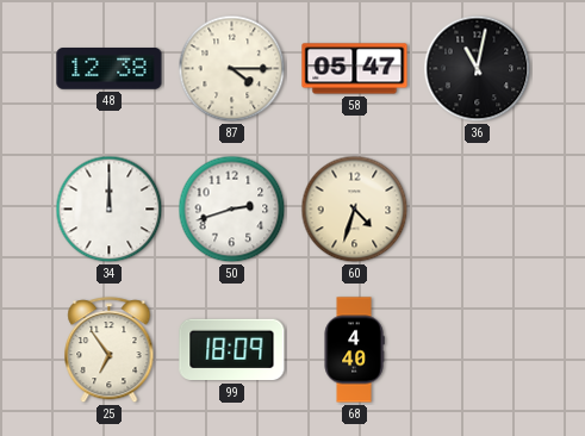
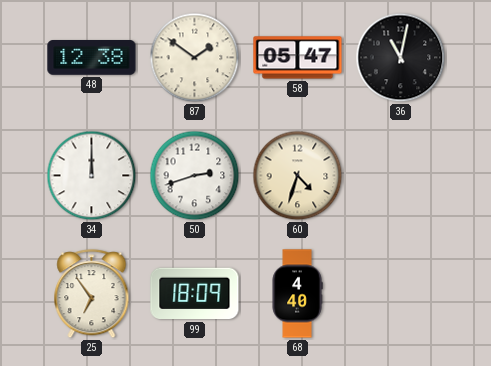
87: 4:15 -> 1:51 (195, 58)
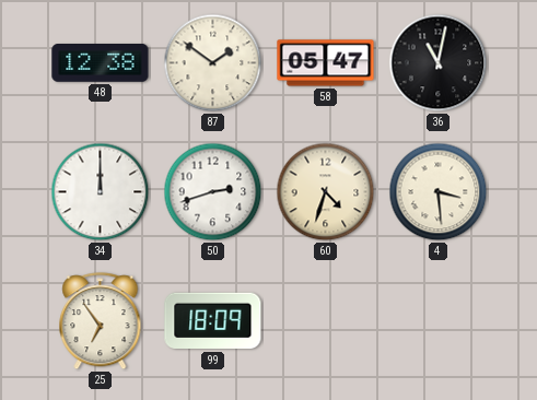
4: none -> 3:29 (439, 192)
68: 4:40 -> none (297, 294)
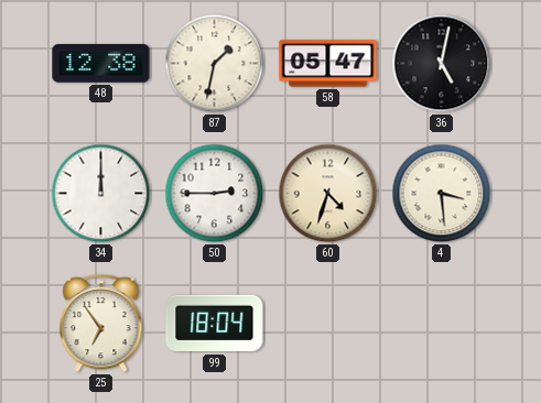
87: 1:51 -> 1:32 (215, 64)
36: 11:02 -> 5:02 (442, 64)
50: 2:42 -> 2:45 (215, 194)
99: 18:09 -> 18:04 (215, 324)
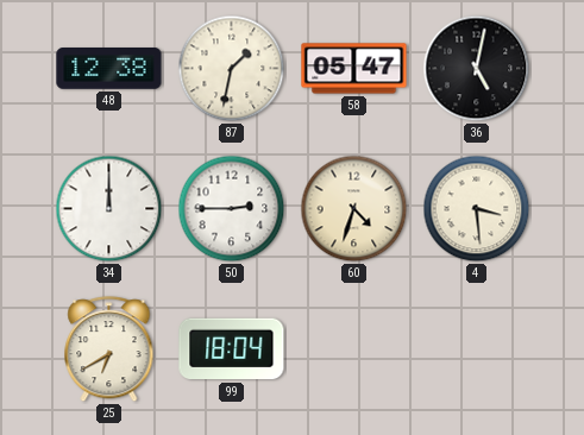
25: 6:54 -> 6:40 (109, 349)
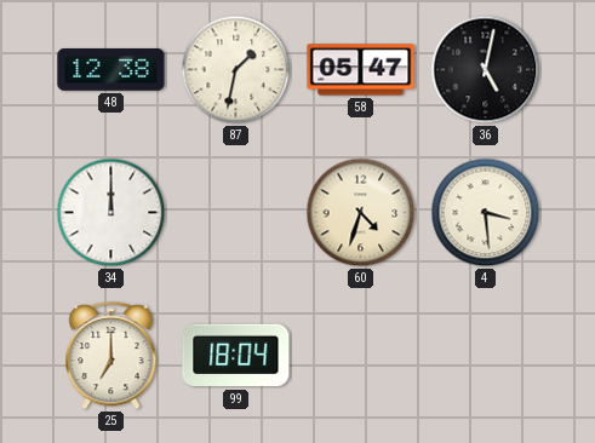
50: 2:45 -> none (232, 209)
25: 6:40 -> 7:00 (111, 356)
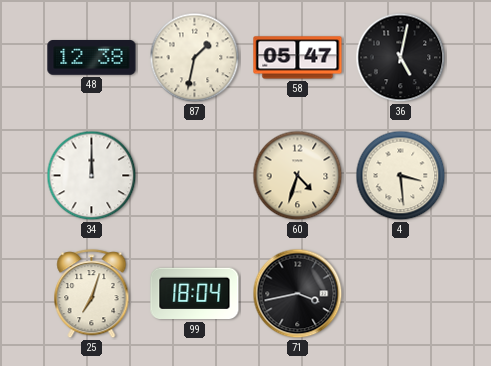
25: 7:00 -> 7:03 (92, 294)
71: none -> 3:43 (298, 294)
